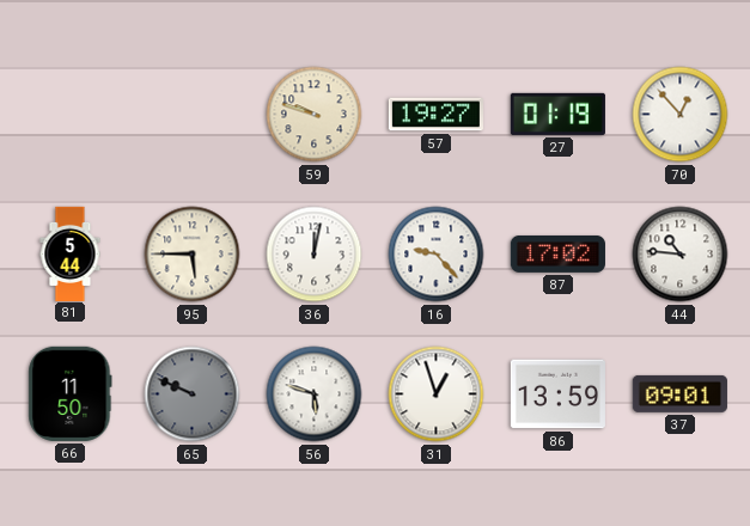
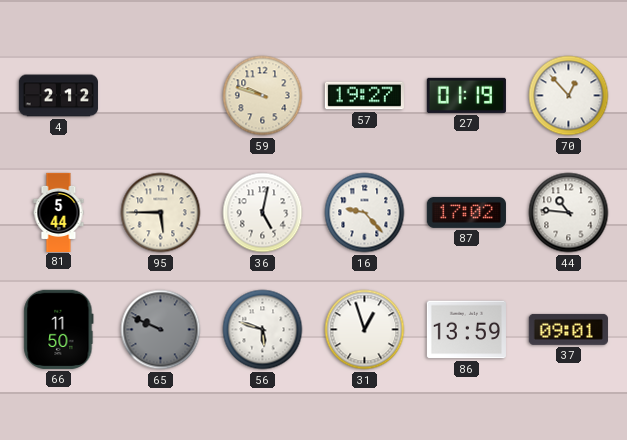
4: none -> 2:12 (58, 96)
36: 12:02 -> 5:02 (263, 213)
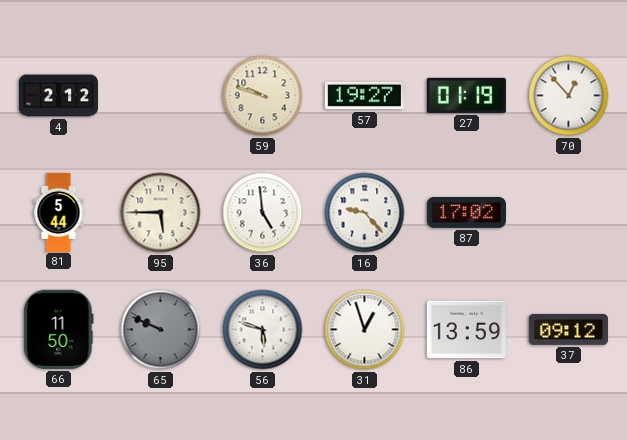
36: 5:02 -> 4:59 (263, 213)
44: 10:46 -> none (569, 213)
37: 09:01 -> 09:12 (568, 329)
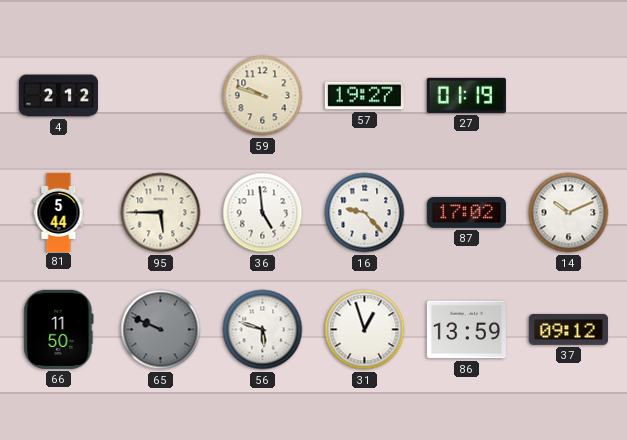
70: 12:53 -> none (569, 96)
14: none -> 10:11 (569, 213)
